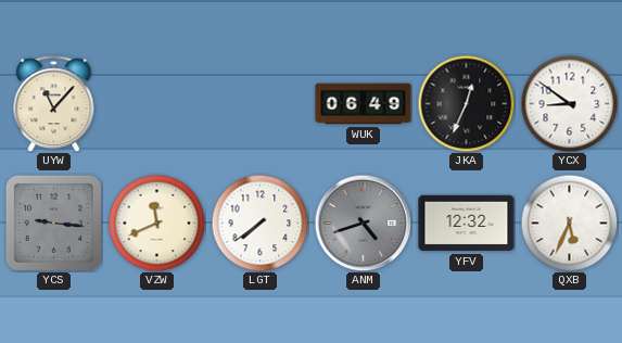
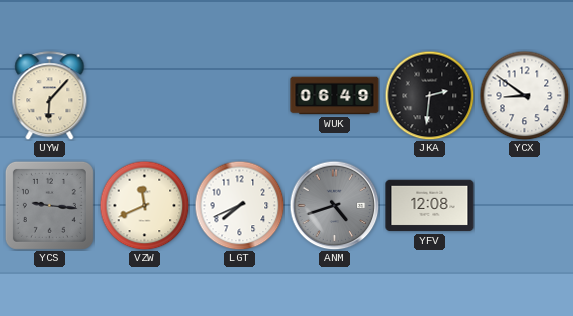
UYW: 11:07 -> 6:07 (50, 96)
JKA: 12:34 -> 2:31 (429, 95)
LGT: 7:39 -> 7:41 (239, 205)
YFV: 12:32 -> 12:08 (430, 206)
QXB: 5:34 -> none (569, 223)
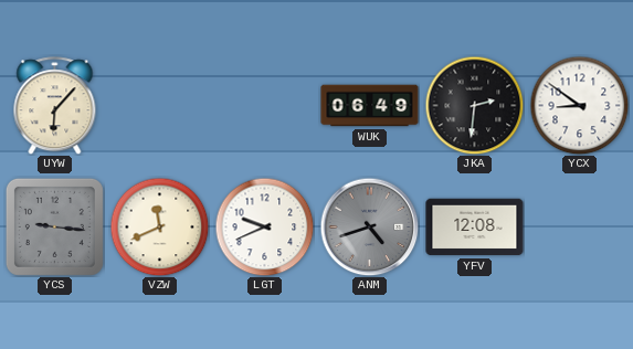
LGT: 7:41 -> 9:41 (264, 226)
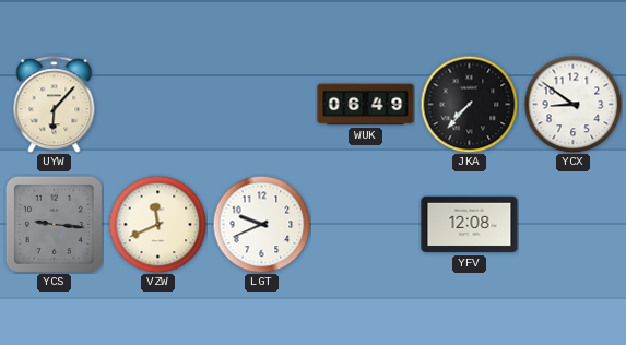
JKA: 2:31 -> 7:37 (469, 104)
ANM: 4:42 -> none (369, 226)
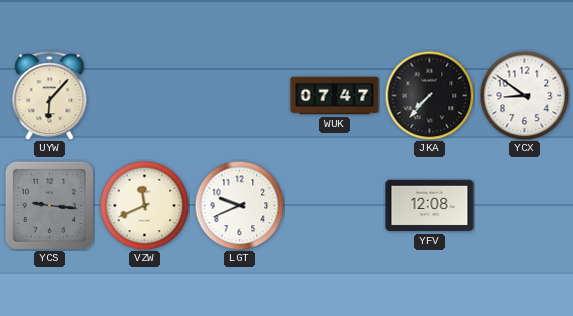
WUK: 06:49 -> 07:47 (335, 96)
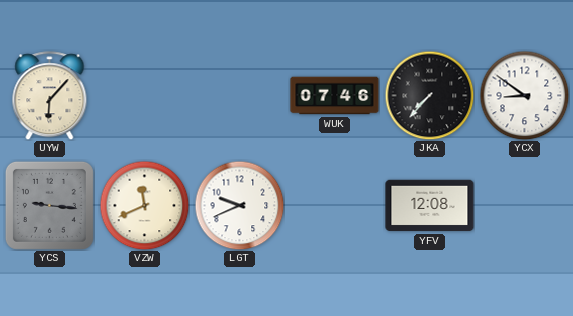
WUK: 07:47 -> 07:46 (335, 96)
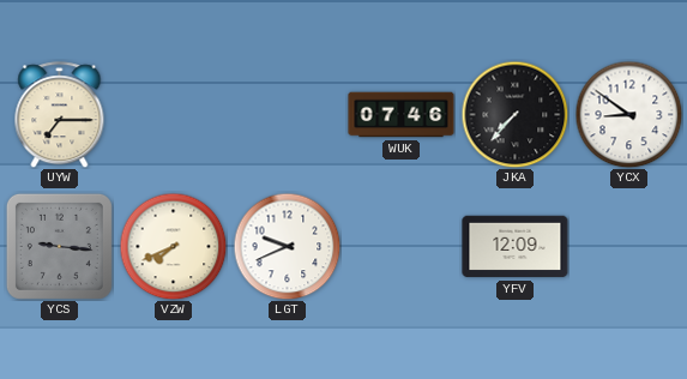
UYW: 6:07 -> 7:15 (60, 115)
VZW: 11:41 -> 7:41 (173, 246)
YFV: 12:08 -> 12:09 (516, 247)
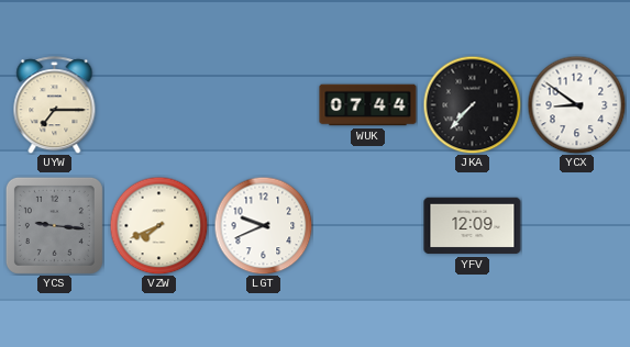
WUK: 07:46 -> 07:44 (368, 105)
